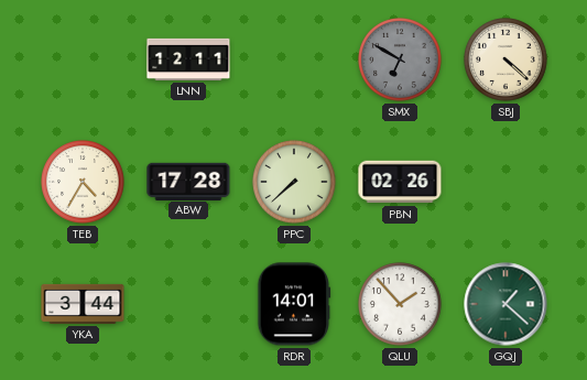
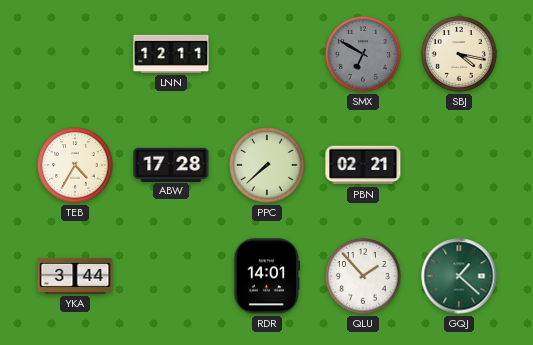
SBJ: 4:22 -> 4:17 (459, 54)
PBN: 02:26 -> 02:21 (363, 165)
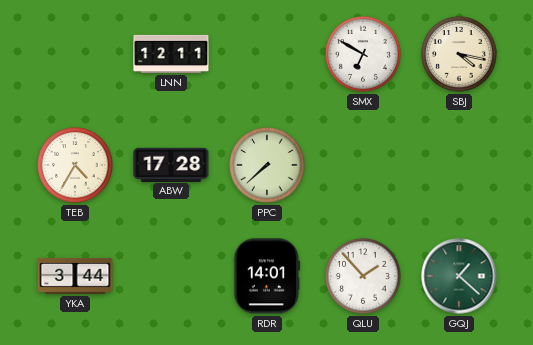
SMX dial: grey -> white (363, 54)
PBN: 02:21 -> none (363, 165)
